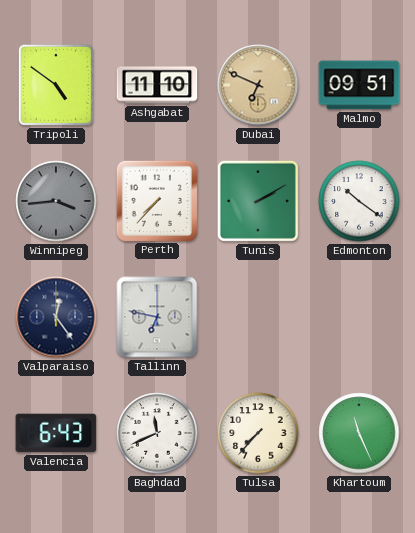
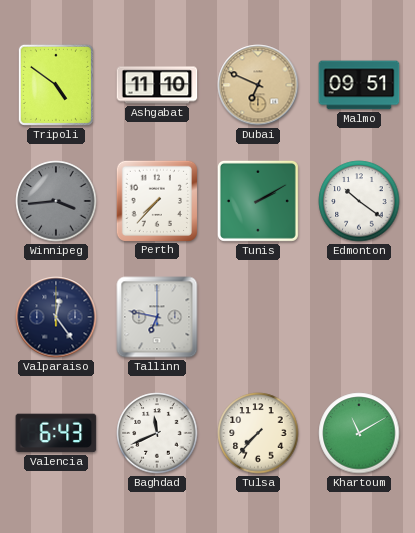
Khartoum: 11:26 -> 11:10 (359, 433)
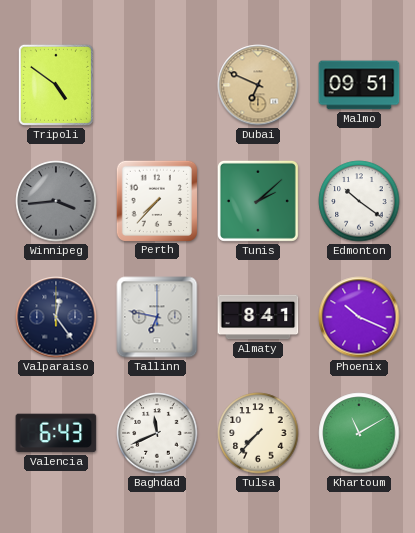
Ashgabat: 11:10 -> none (157, 85)
Tunis: 2:10 -> 2:08 (258, 201)
Almaty: none -> 8:41 (258, 317)
Phoenix: none -> 10:19 (359, 317)
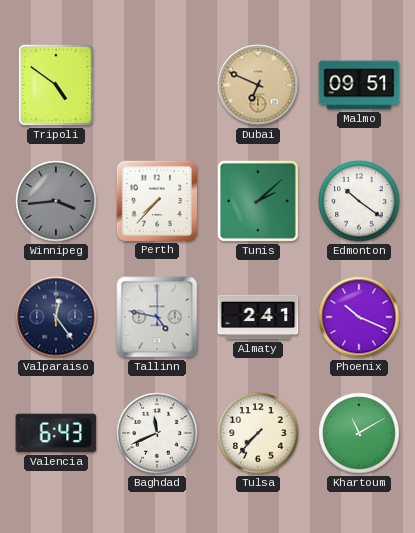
Tallinn: 6:47 -> 4:47 (157, 317)
Almaty: 8:41 -> 2:41 (258, 317)
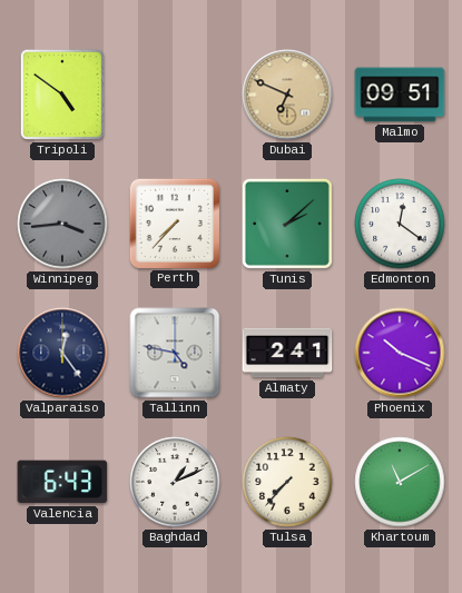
Edmonton: 10:21 -> 12:21 (400, 224)
Baghdad: 11:41 -> 1:11 (175, 482)
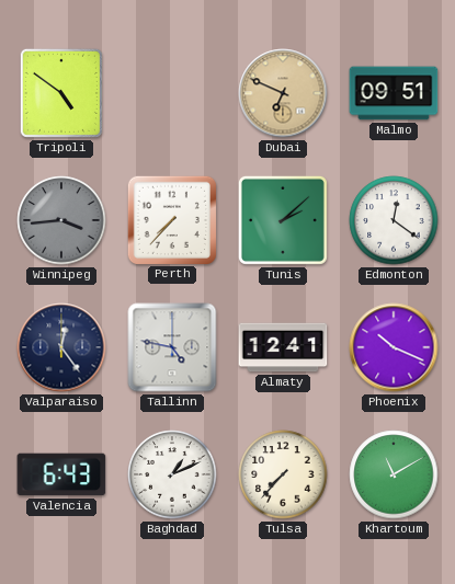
Almaty: 2:41 -> 12:41 (283, 347)
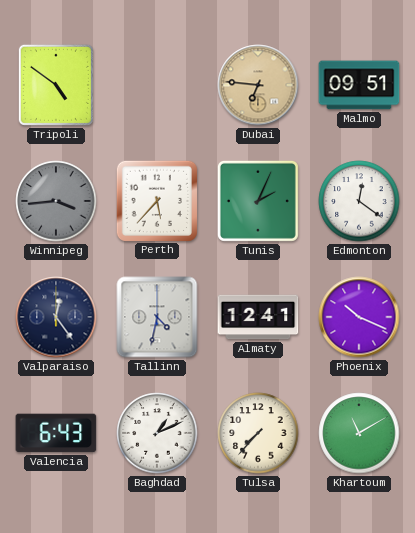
Dubai: 6:49 -> 6:46 (258, 85)
Perth: 7:37 -> 5:37 (156, 200)
Tunis: 2:08 -> 2:04 (258, 201)
Tallinn: 4:47 -> 4:32 (157, 317)
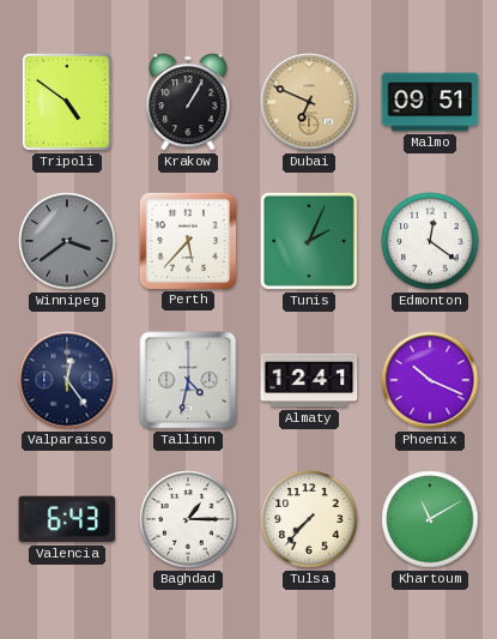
Krakow: none -> 1:05 (188, 102)
Dubai: 6:46 -> 6:49 (309, 102)
Winnipeg: 3:44 -> 3:39 (67, 241)
Baghdad: 1:11 -> 1:15 (188, 519)
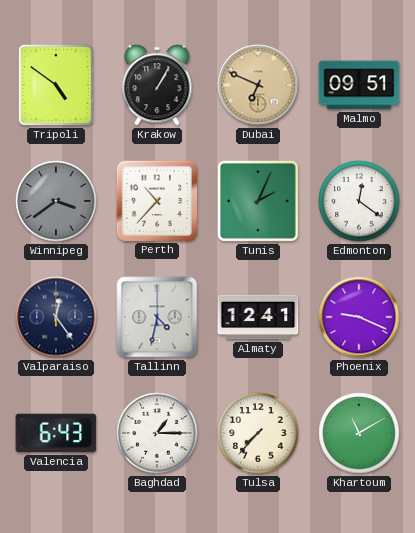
Perth: 5:37 -> 10:37 (156, 200)
Phoenix: 10:19 -> 9:19 (359, 317)
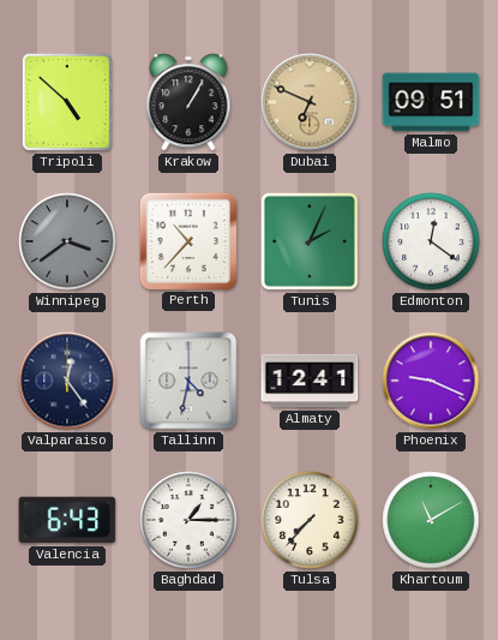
Tripoli: 4:51 -> 4:52 (67, 102)
